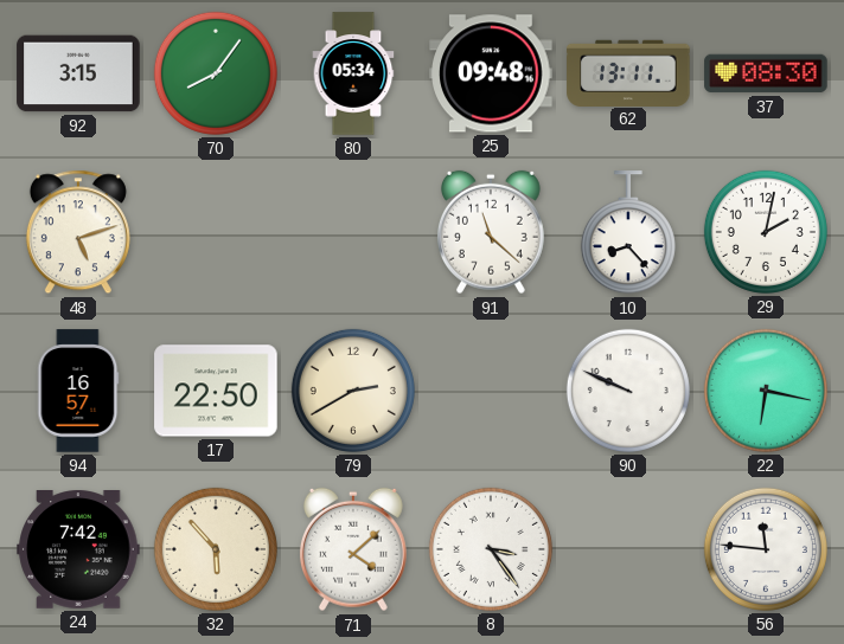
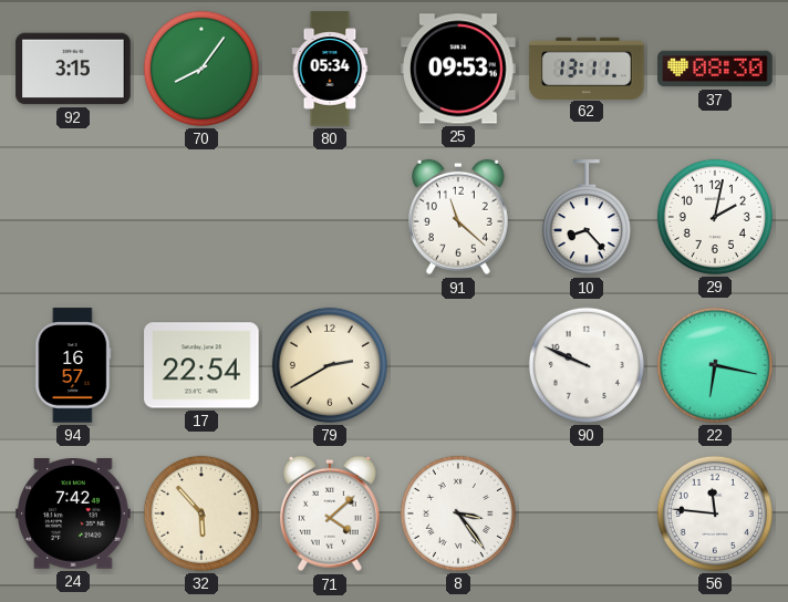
25: 09:48 -> 09:53 (458, 69)
48: 5:12 -> none (78, 232)
17: 22:50 -> 22:54 (201, 365)
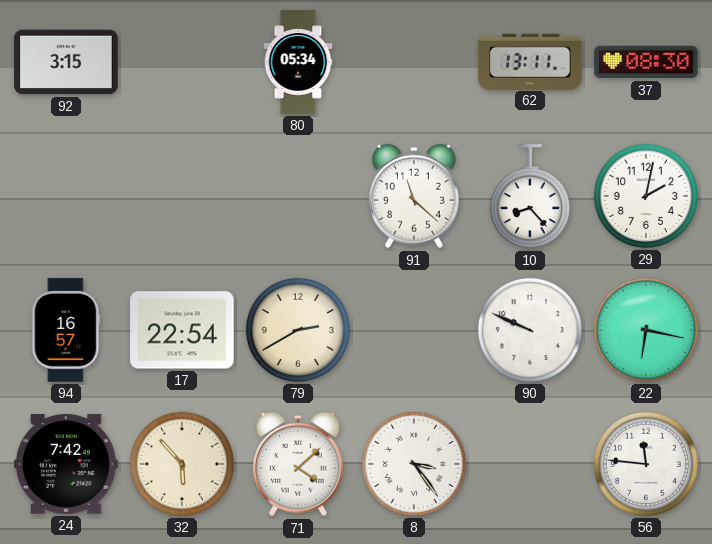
70: 8:06 -> none (201, 69)
25: 09:53 -> none (458, 69)
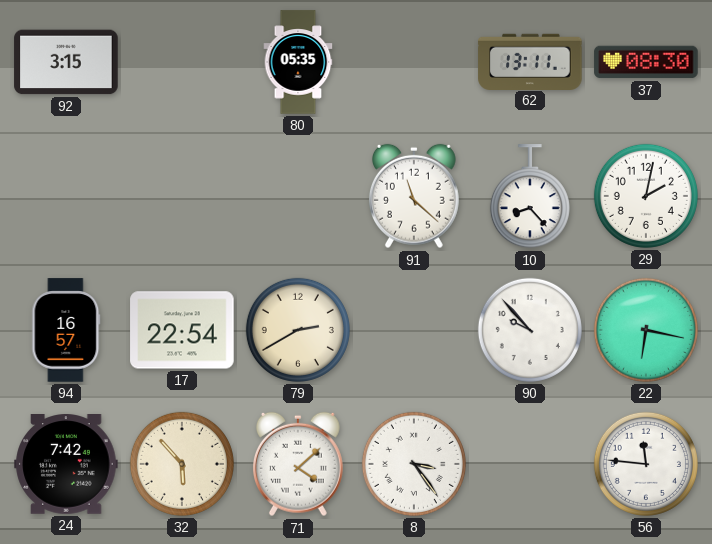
80: 05:34 -> 05:35 (298, 62)
90: 9:49 -> 9:53 (530, 330)
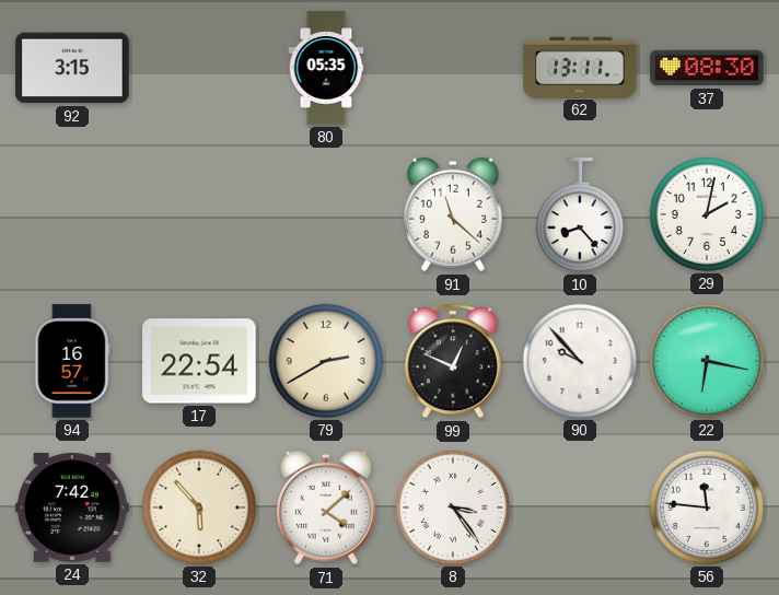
99: none -> 12:49 (453, 361)
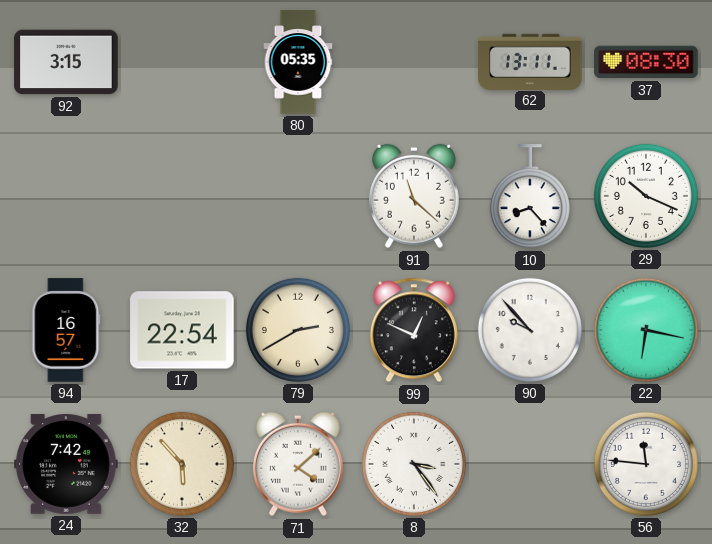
29: 2:02 -> 10:19 (646, 196)
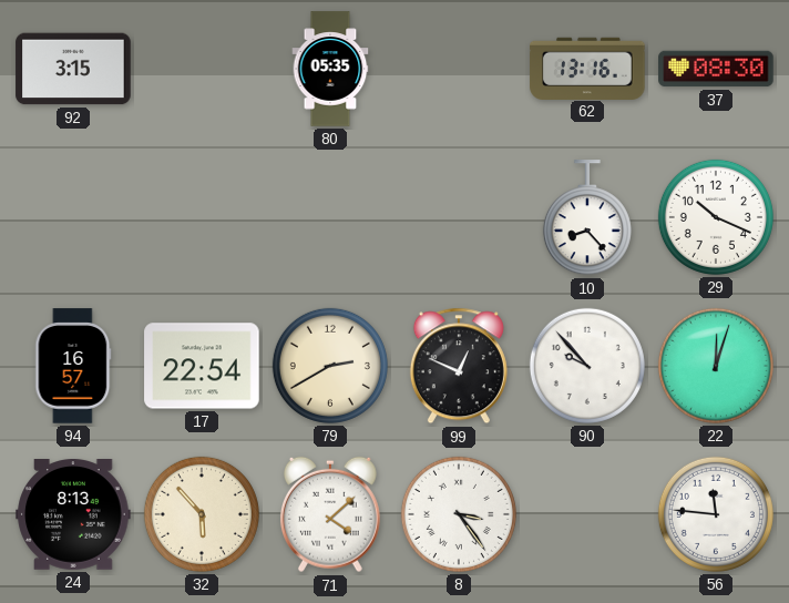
62: 13:11 -> 13:16 (587, 68)
91: 11:22 -> none (414, 196)
22: 6:17 -> 12:03 (716, 366)
24: 7:42 -> 8:13 (73, 515)
